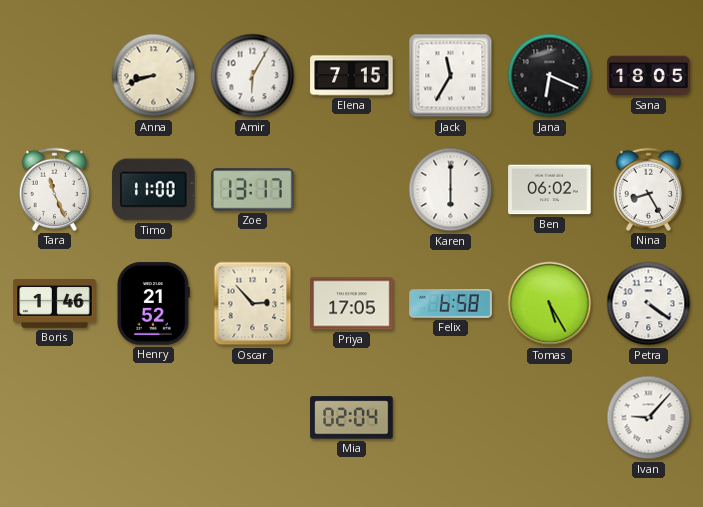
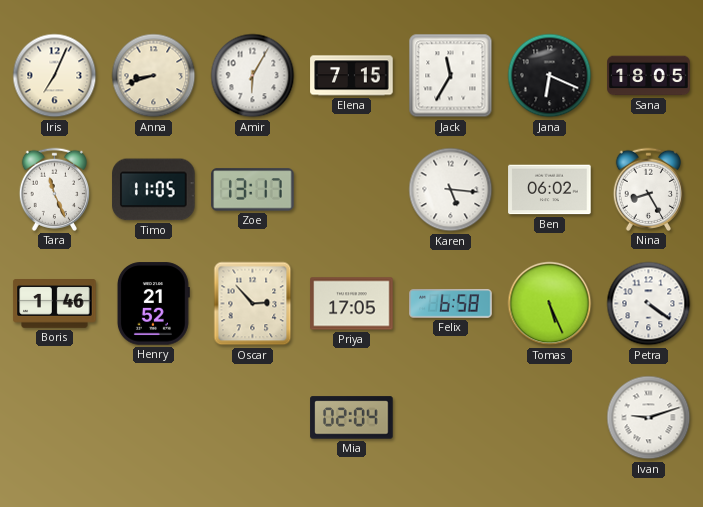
Iris: none -> 7:04 (55, 76)
Timo: 11:00 -> 11:05 (154, 190)
Karen: 6:00 -> 5:16 (451, 190)
Tomas: 5:25 -> 5:26 (550, 304)
Ivan: 9:07 -> 9:12 (649, 418)
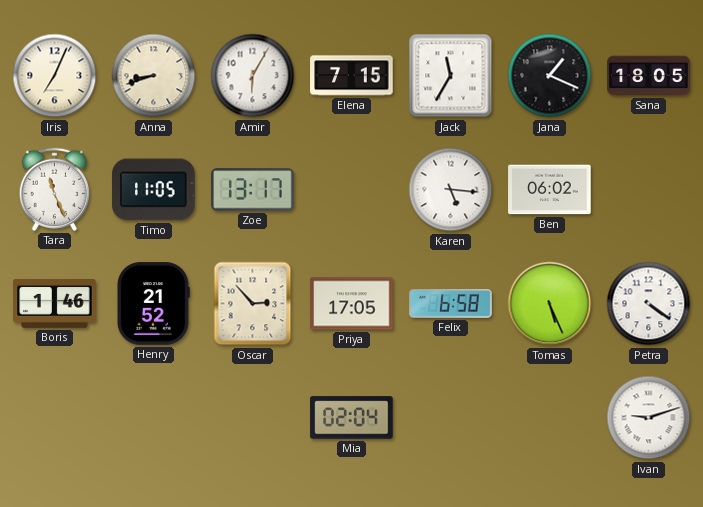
Jana: 6:19 -> 1:19 (550, 76)
Nina: 8:25 -> none (648, 189)
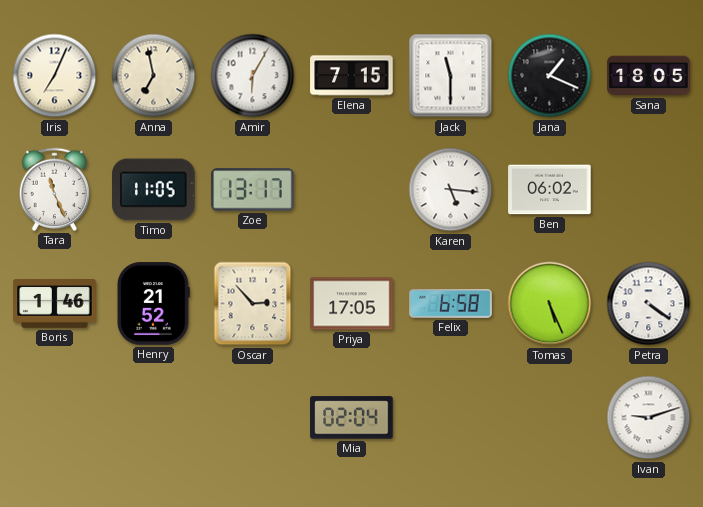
Anna: 8:42 -> 6:58 (154, 76)
Jack: 11:35 -> 11:30 (451, 76)
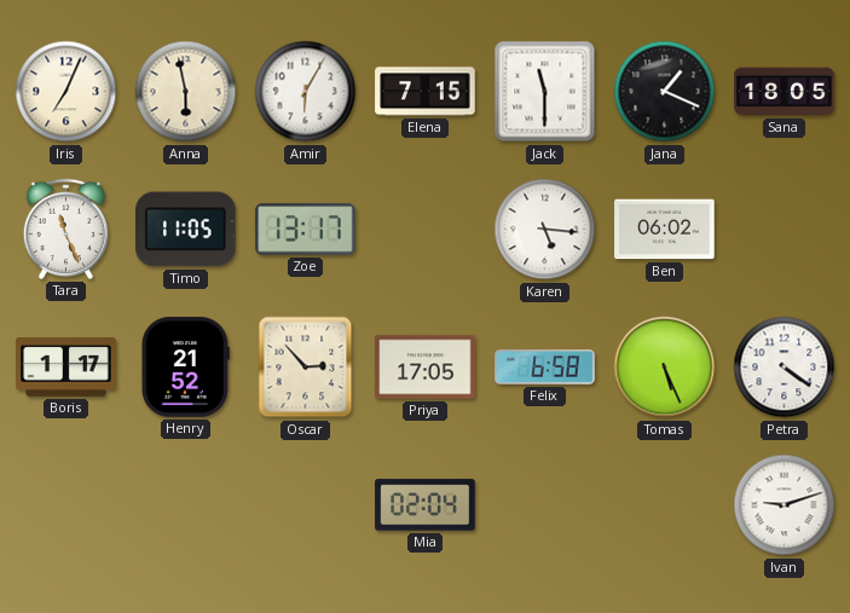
Anna: 6:58 -> 5:58 (186, 92)
Boris: 1:46 -> 1:17 (67, 368)
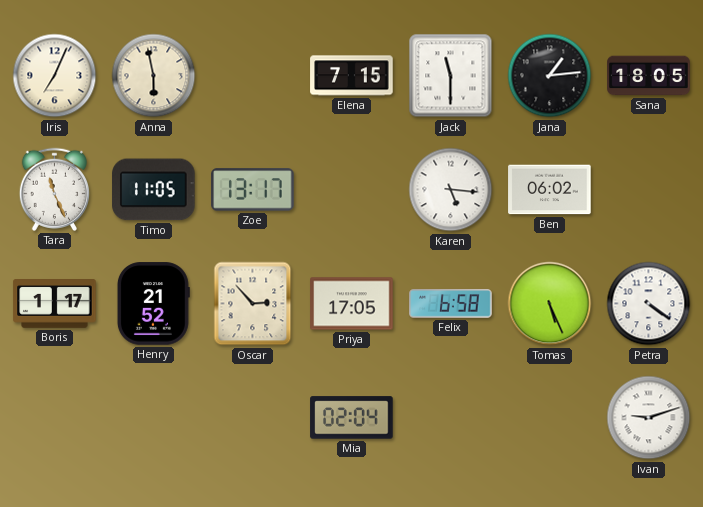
Amir: 6:05 -> none (306, 92)
Jana: 1:19 -> 1:14 (550, 76)
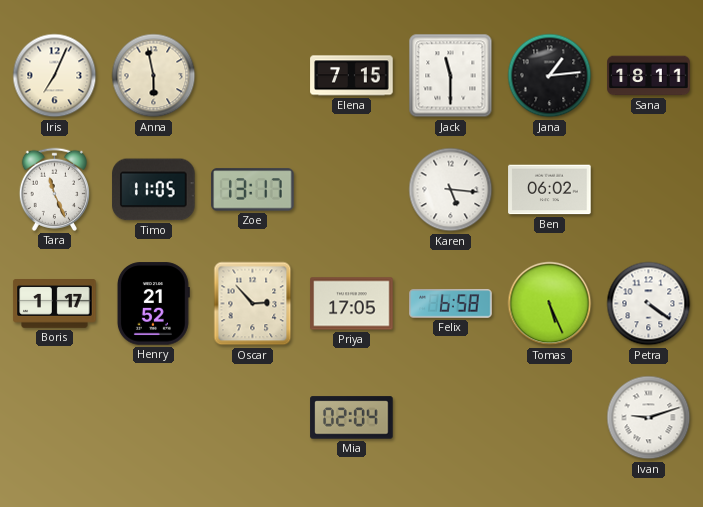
Sana: 18:05 -> 18:11 (649, 76)
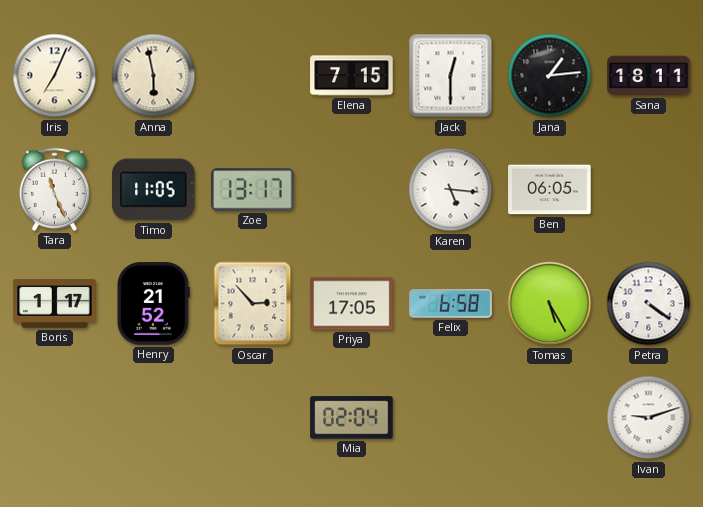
Jack: 11:30 -> 12:30 (451, 76)
Ben: 06:02 -> 06:05 (550, 190)
Tomas: 5:26 -> 5:25 (550, 304)
